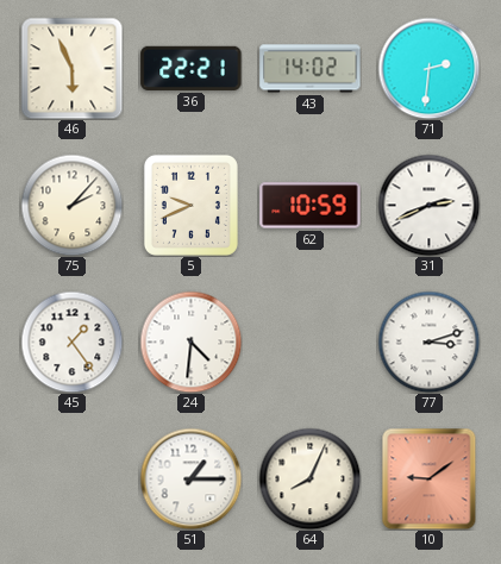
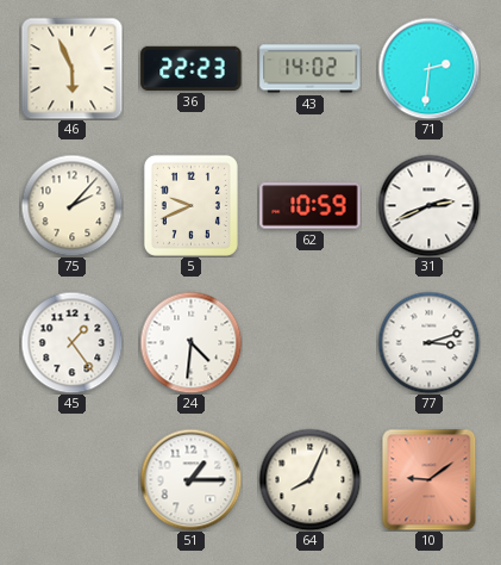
36: 22:21 -> 22:23 (192, 68)
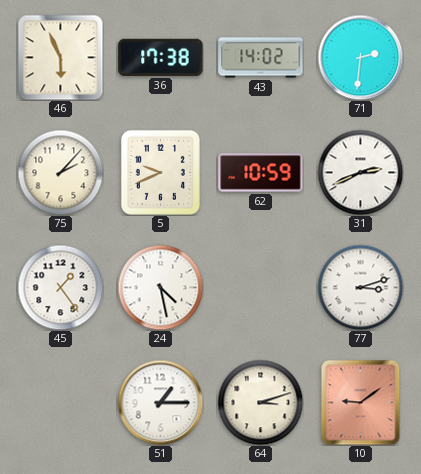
36: 22:23 -> 17:38 (161, 57)
24: 4:31 -> 4:28 (160, 287)
64: 8:04 -> 3:12 (260, 402)
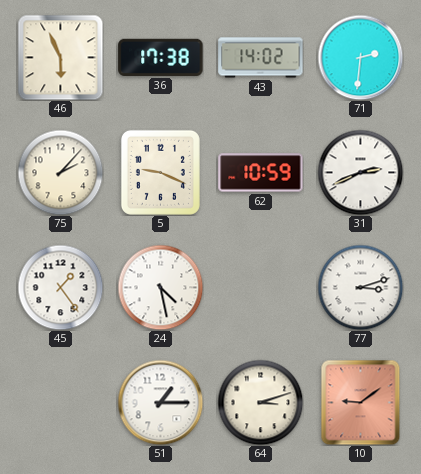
5: 9:41 -> 9:19 (160, 172)
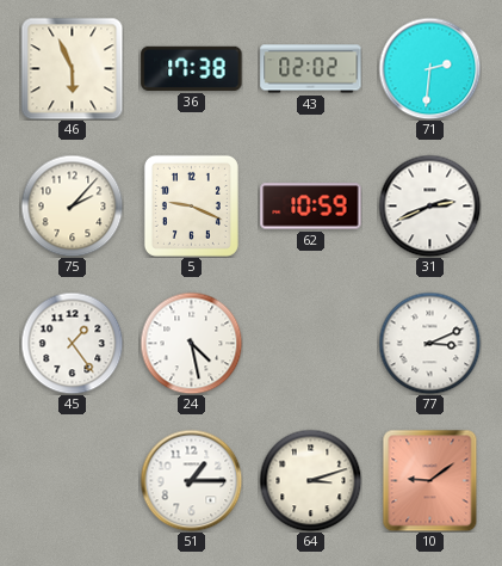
43: 14:02 -> 02:02 (311, 69)
77: 3:12 -> 3:11 (429, 343)
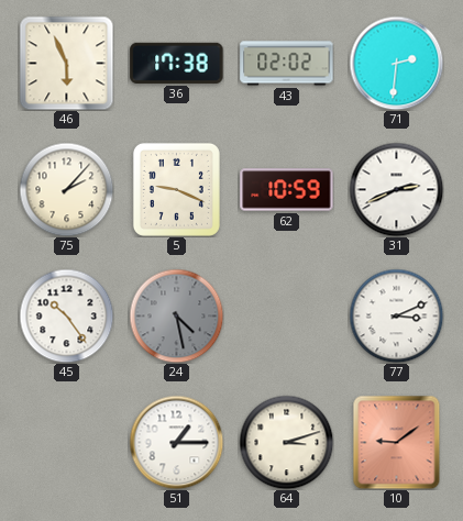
45: 1:24 -> 10:24 (66, 315)
24 dial: white -> grey (176, 315)
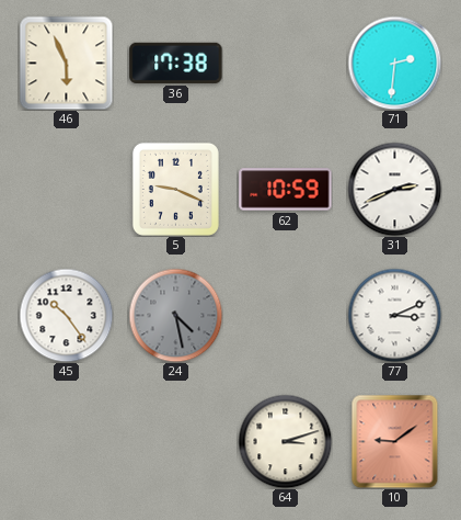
43: 02:02 -> none (287, 64)
75: 2:07 -> none (66, 189)
51: 1:15 -> none (176, 442)
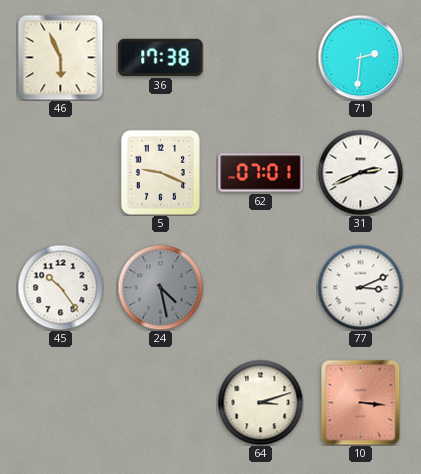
62: 10:59 -> 07:01 (261, 173)
10: 9:09 -> 3:16 (361, 402)
